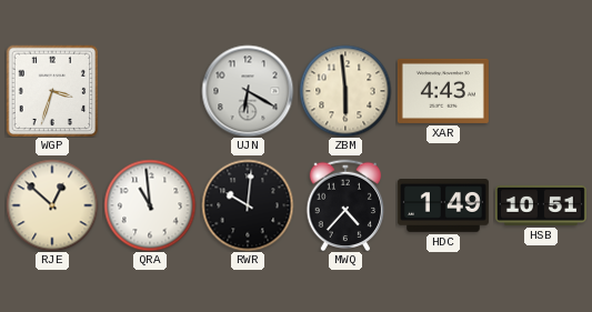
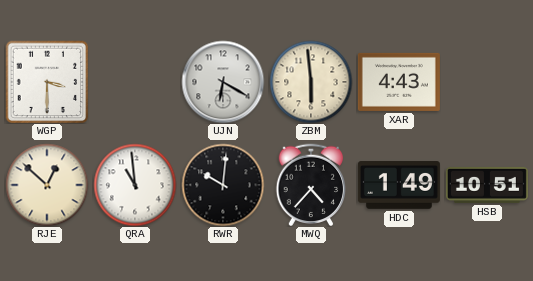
WGP: 3:33 -> 3:30 (47, 82)
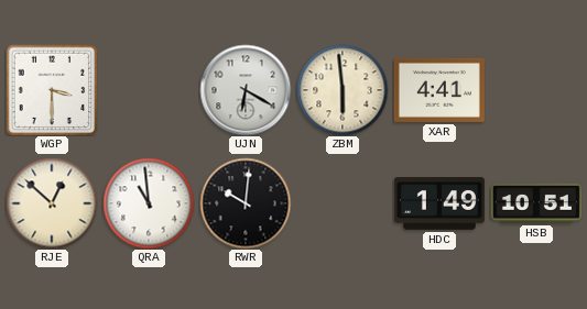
XAR: 4:43 -> 4:41 (439, 90)
MWQ: 4:37 -> none (311, 185)
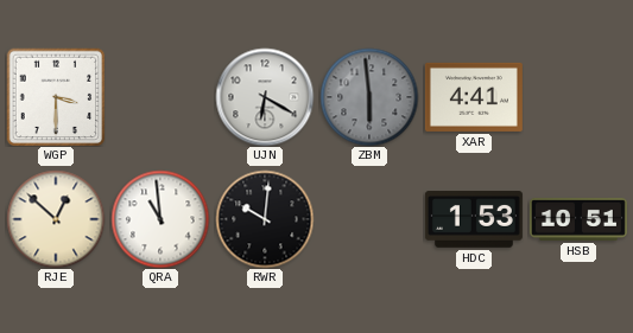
ZBM dial: cream -> grey (369, 97)
HDC: 1:49 -> 1:53 (474, 219)
